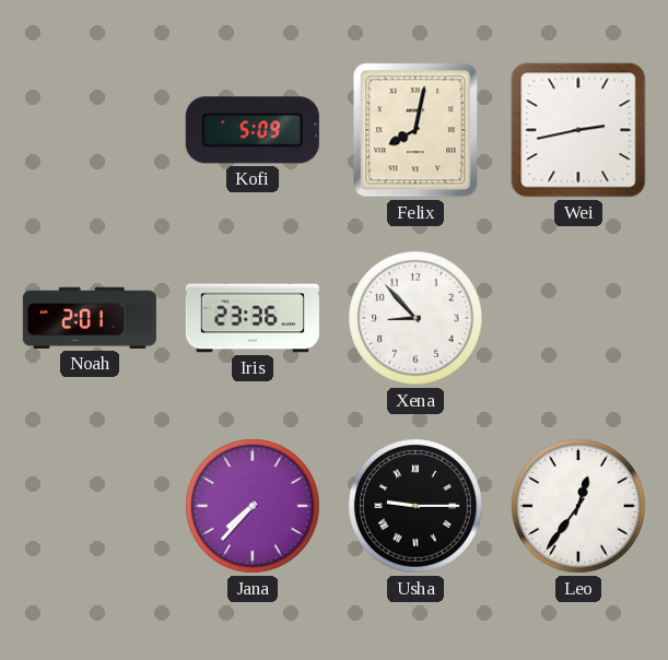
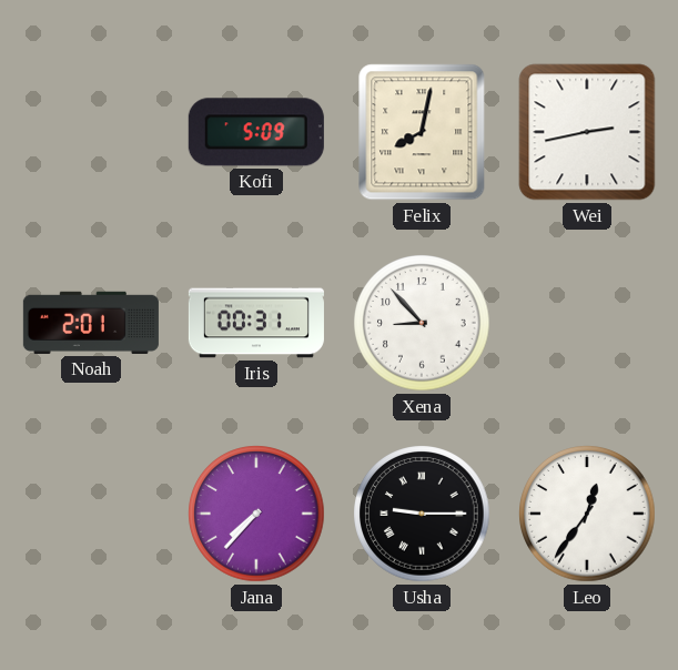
Iris: 23:36 -> 00:31 (256, 323)
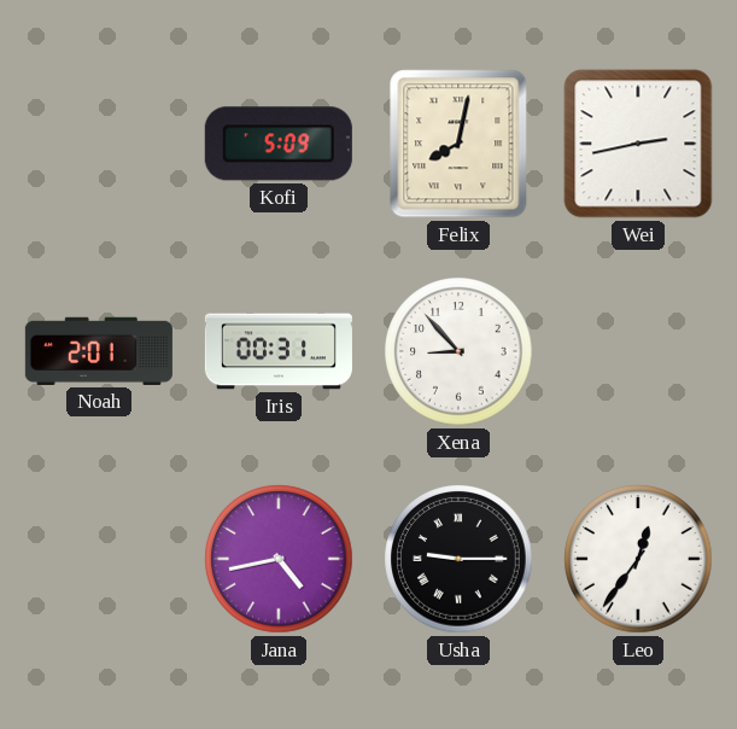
Jana: 7:37 -> 4:43 (279, 559)
